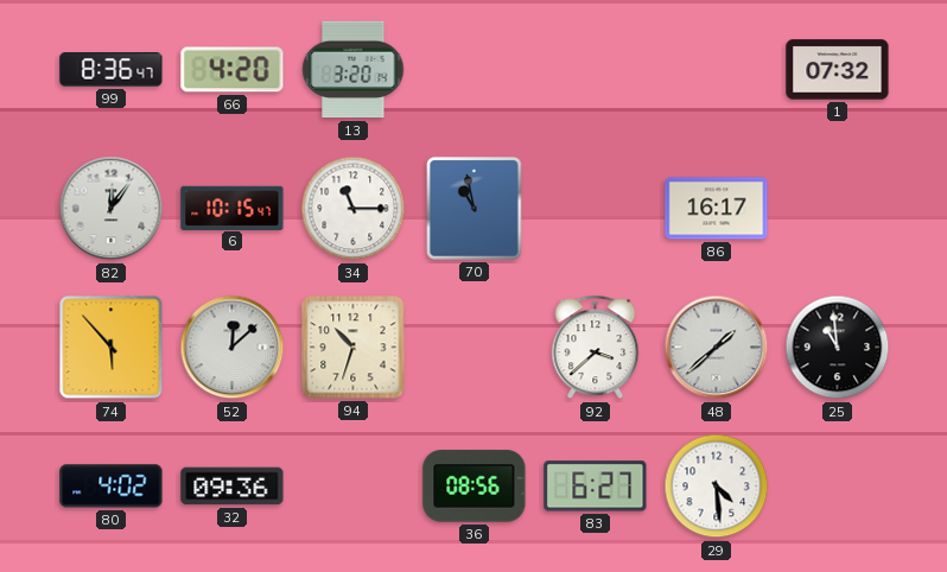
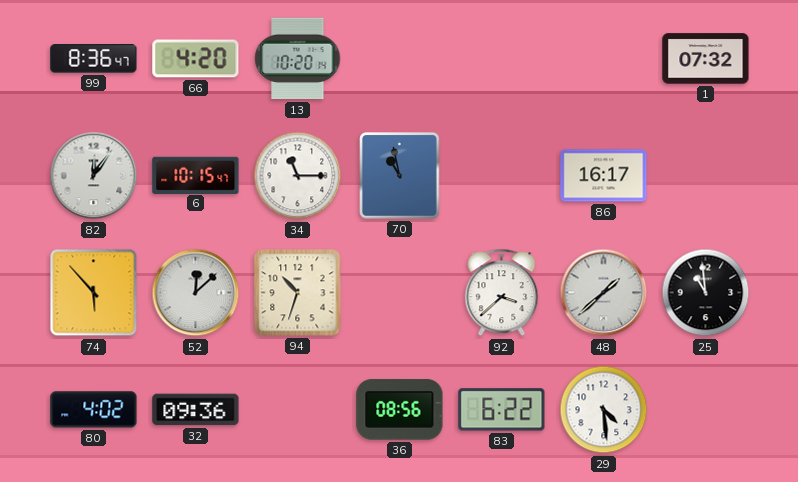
13: 3:20 -> 10:20 (298, 59)
83: 6:27 -> 6:22 (502, 410)
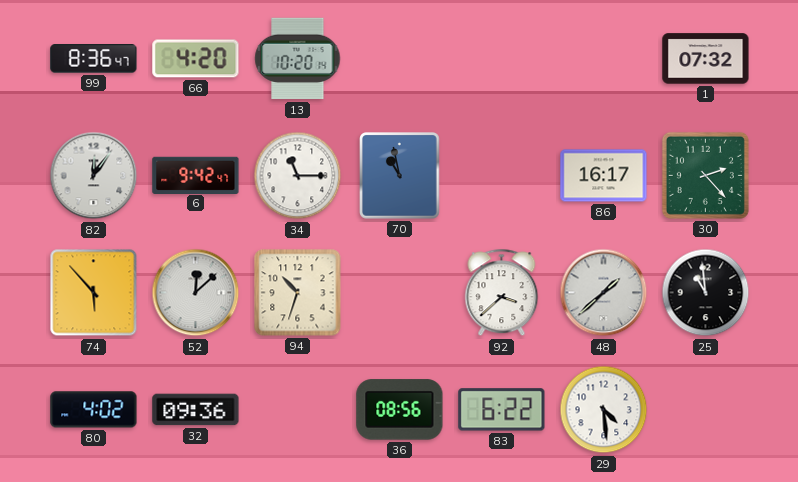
6: 10:15 -> 9:42 (196, 175)
30: none -> 2:23 (705, 175)
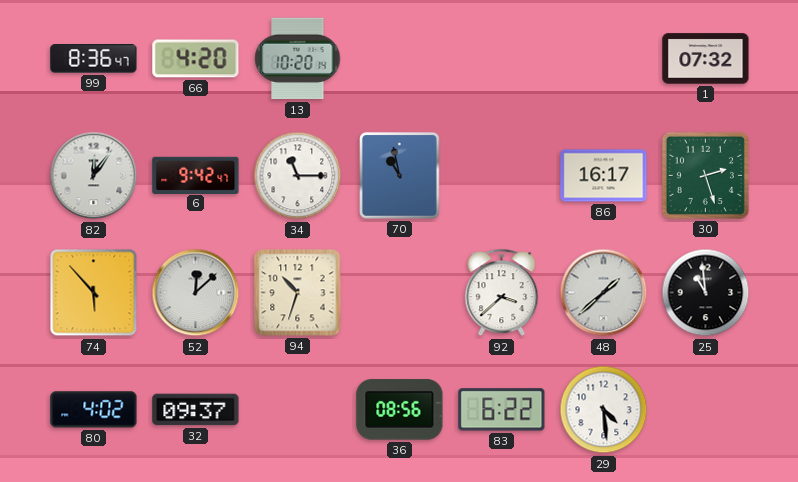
30: 2:23 -> 2:27 (705, 175)
32: 09:36 -> 09:37 (196, 410)
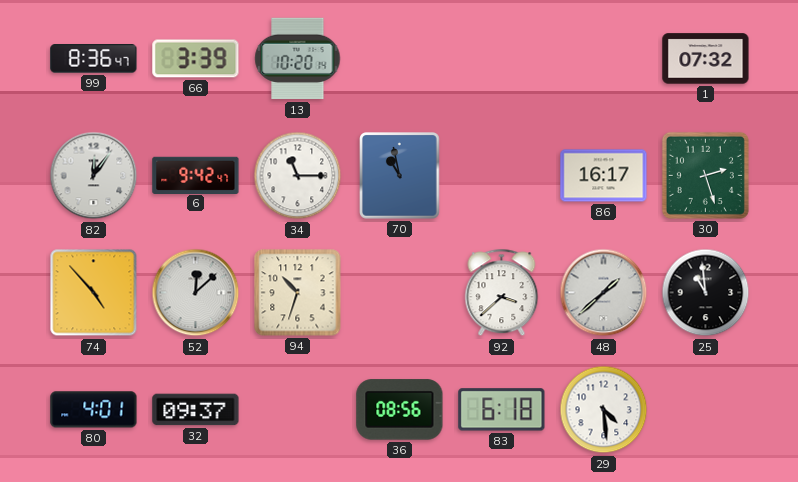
66: 4:20 -> 3:39 (196, 59)
74: 5:53 -> 4:53 (94, 293)
80: 4:02 -> 4:01 (94, 410)
83: 6:22 -> 6:18 (502, 410)
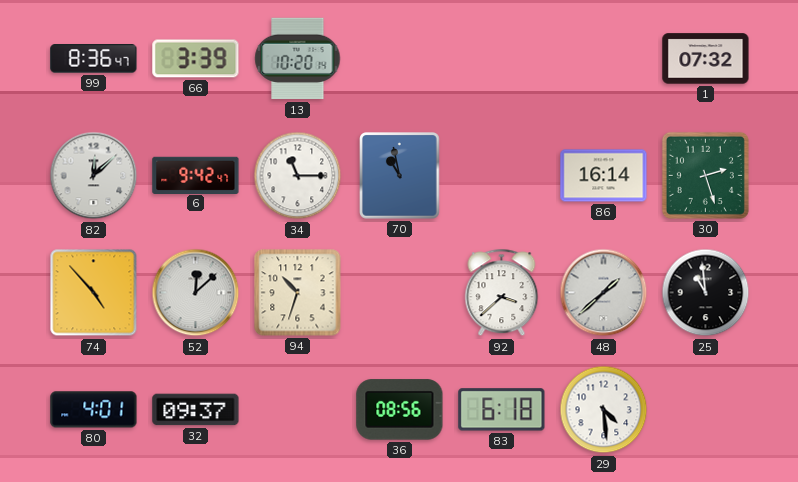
82: 12:06 -> 12:08 (94, 176)
86: 16:17 -> 16:14 (604, 176)
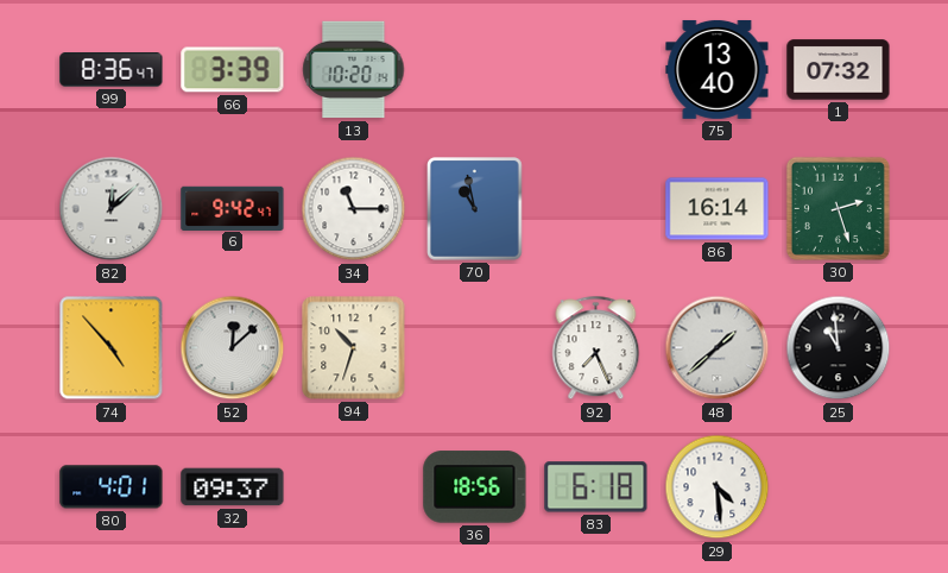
75: none -> 13:40 (718, 69)
92: 3:38 -> 7:26 (596, 348)
36: 08:56 -> 18:56 (475, 487)
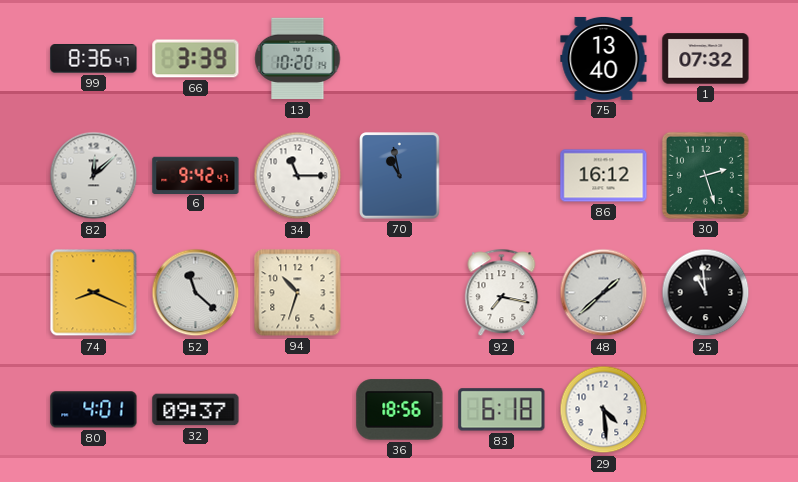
86: 16:14 -> 16:12 (604, 176)
74: 4:53 -> 8:19 (94, 293)
52: 12:08 -> 11:22 (196, 293)
92: 7:26 -> 7:17 (502, 293)
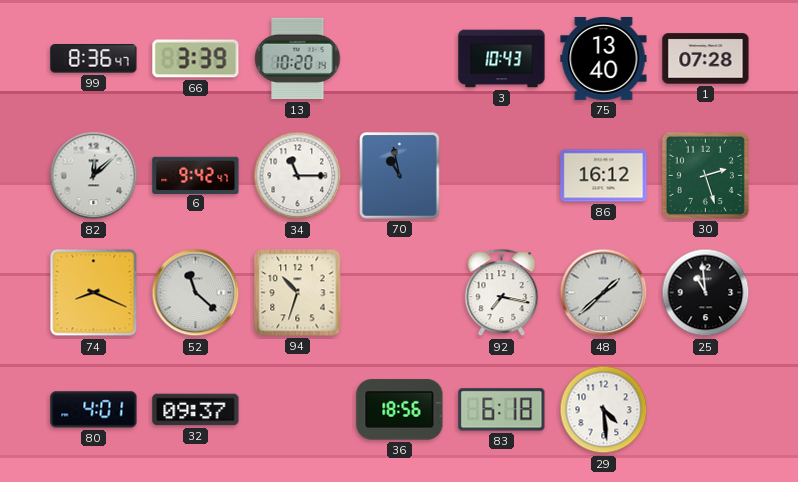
3: none -> 10:43 (502, 59)
1: 07:32 -> 07:28 (706, 59)
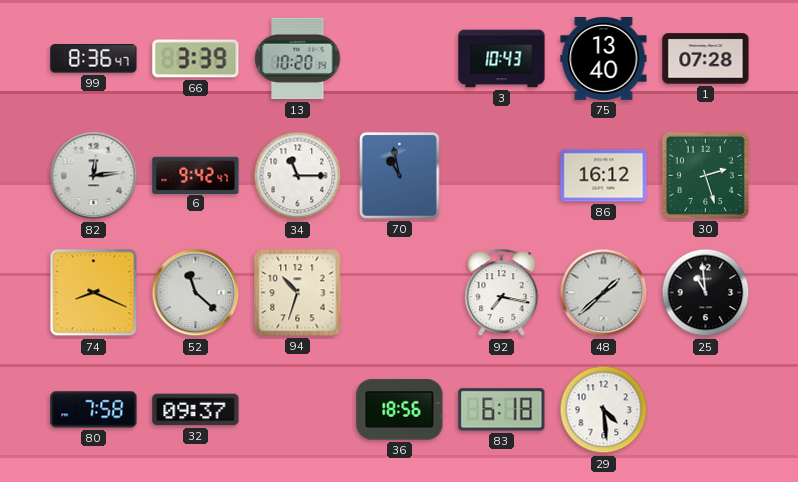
82: 12:08 -> 12:14 (94, 176)
80: 4:01 -> 7:58 (94, 410)
